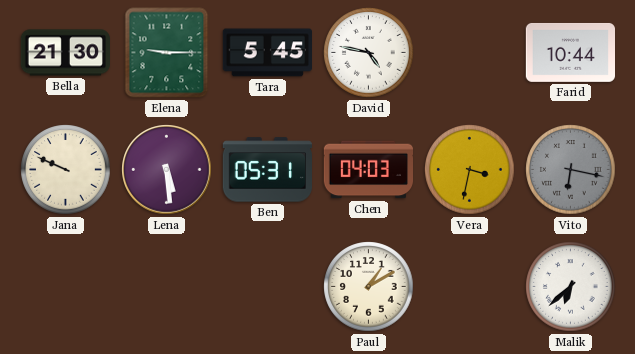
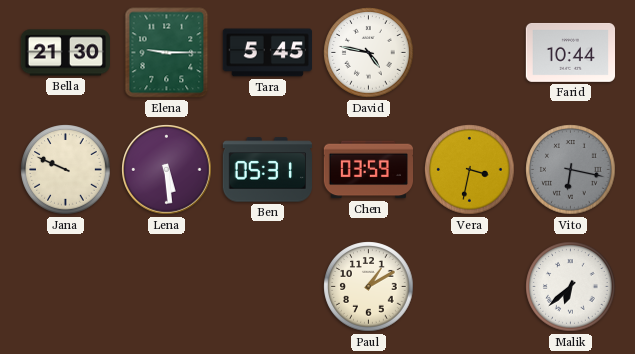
Chen: 04:03 -> 03:59 (368, 170)
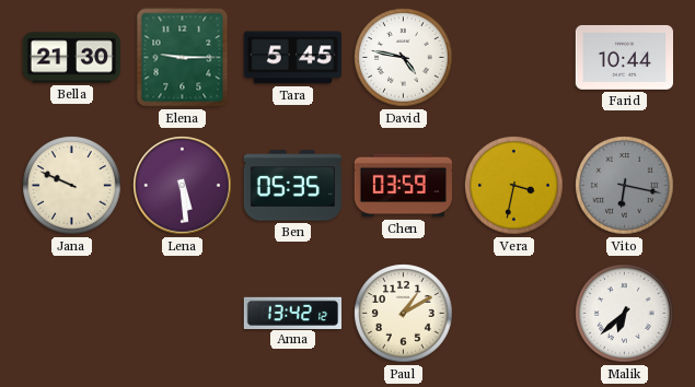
Ben: 05:31 -> 05:35 (292, 186)
Anna: none -> 13:42 (292, 313)
